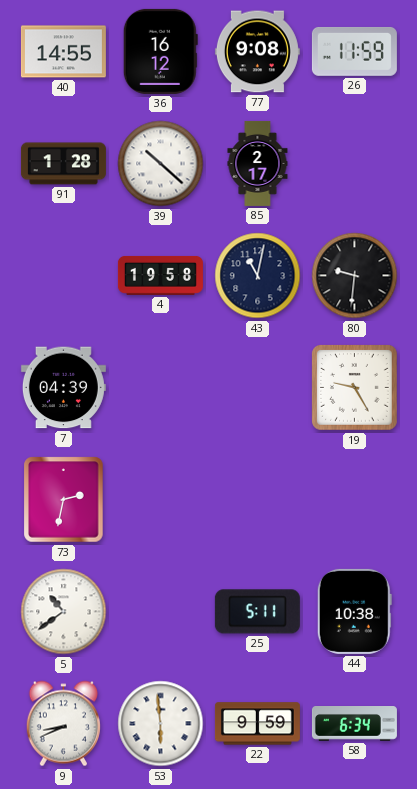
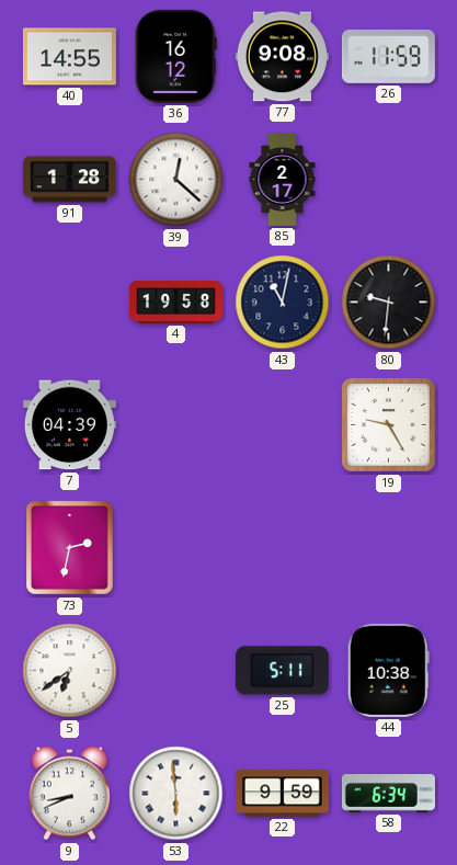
39: 10:22 -> 12:22 (176, 180)
5: 10:39 -> 6:39 (70, 671)
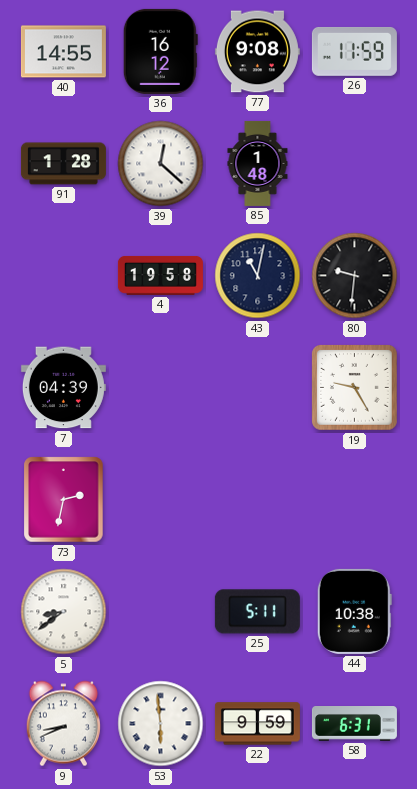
85: 2:17 -> 1:48 (258, 163)
5: 6:39 -> 8:39 (64, 612)
58: 6:34 -> 6:31 (354, 724)
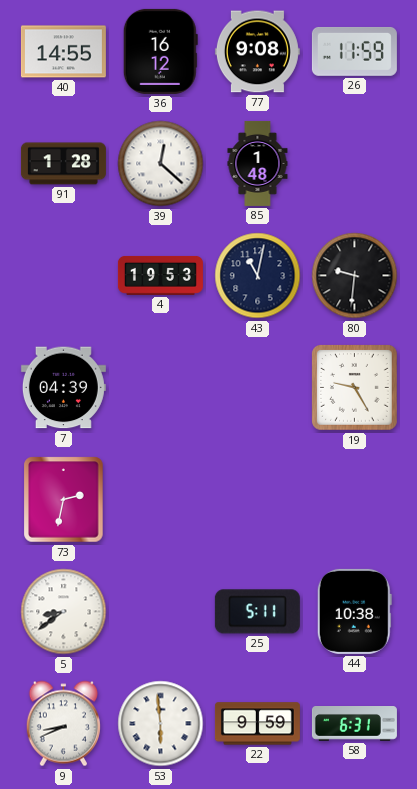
4: 19:58 -> 19:53 (160, 275)
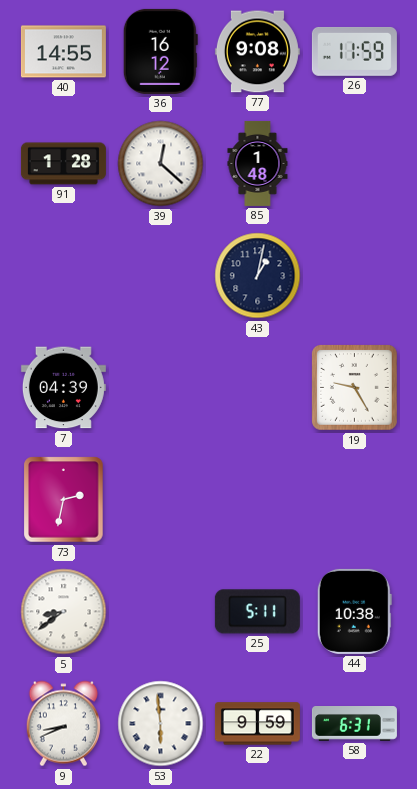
4: 19:53 -> none (160, 275)
43: 11:02 -> 1:02 (258, 276)
80: 9:31 -> none (355, 276)
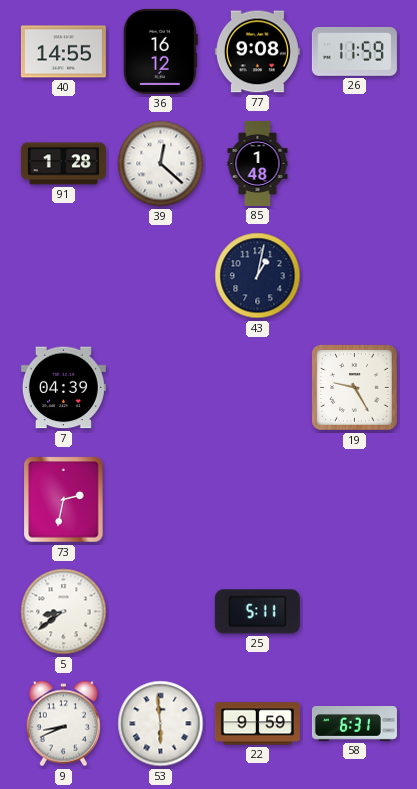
44: 10:38 -> none (354, 611)
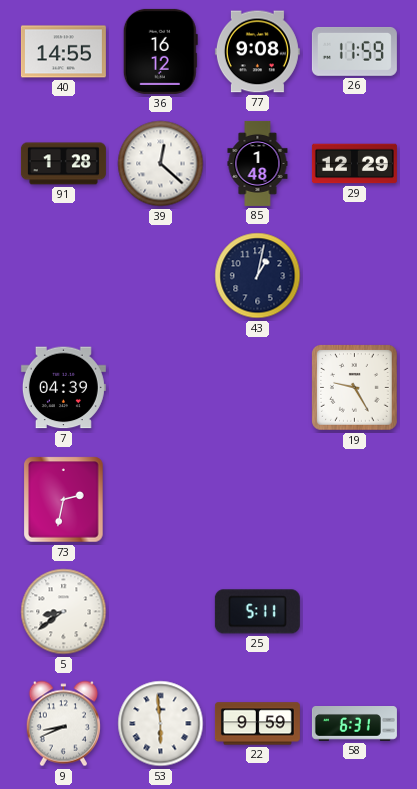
29: none -> 12:29 (354, 164)
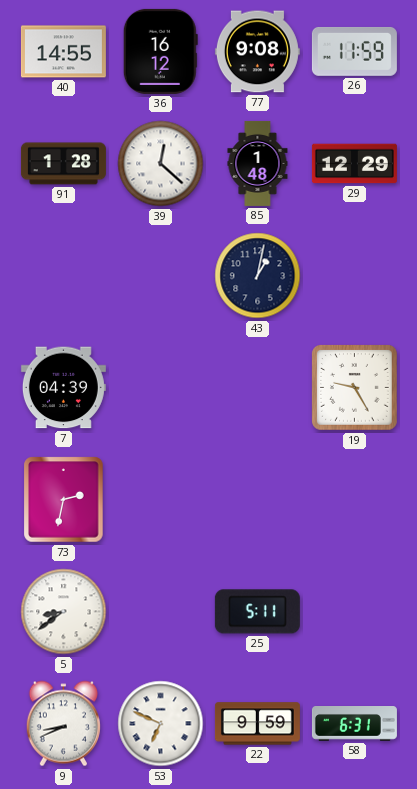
53: 5:59 -> 6:49 (161, 724)
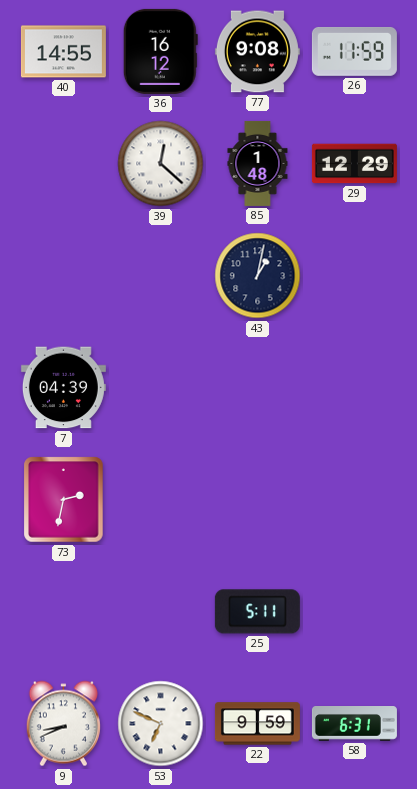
91: 1:28 -> none (63, 164)
19: 9:25 -> none (355, 388)
5: 8:39 -> none (64, 612)
